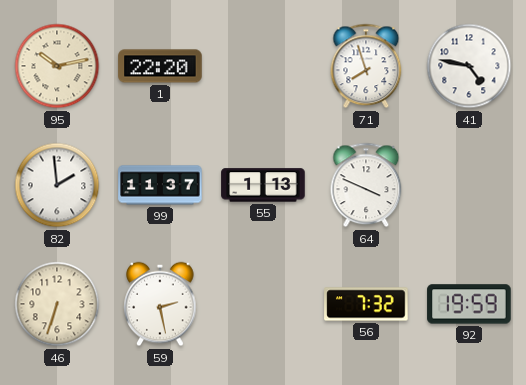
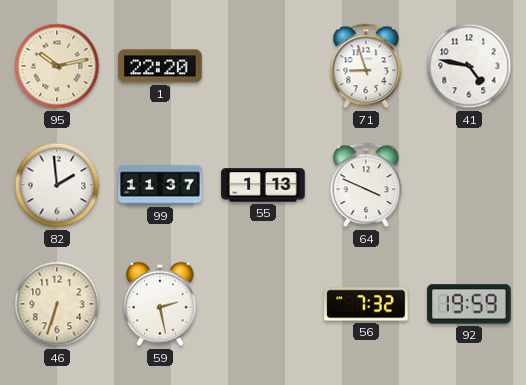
71: 7:57 -> 8:57 (366, 66)
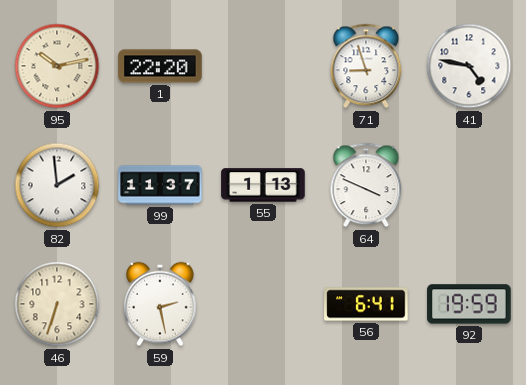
56: 7:32 -> 6:41 (366, 304)
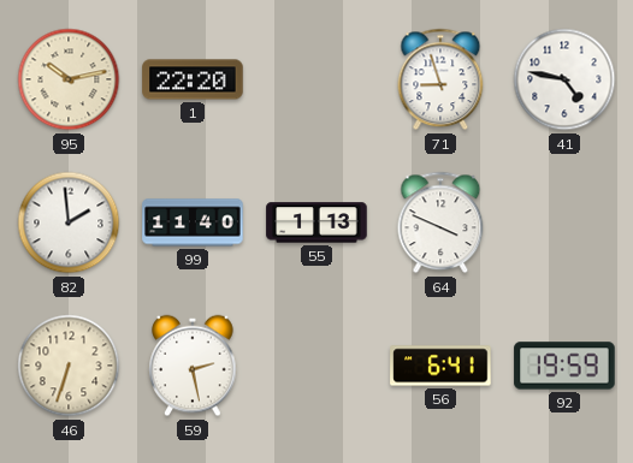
99: 11:37 -> 11:40 (193, 222)
